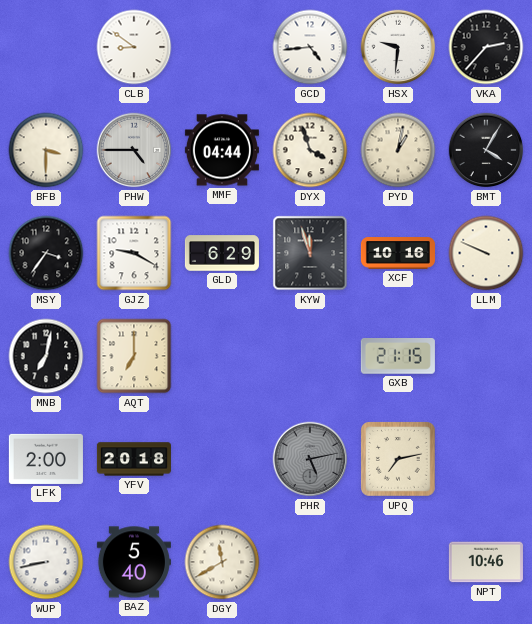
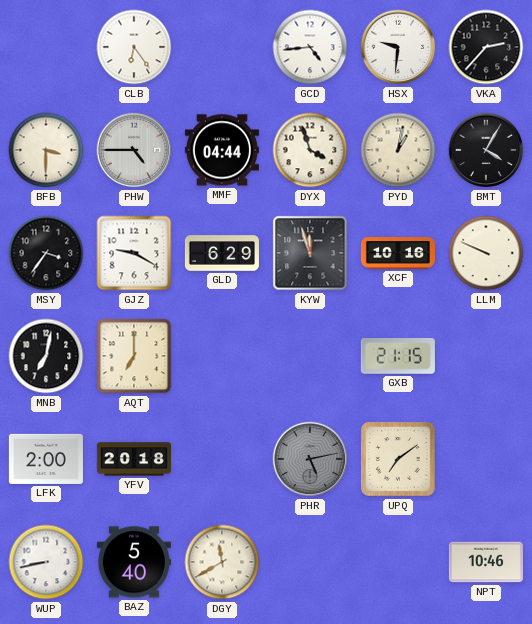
CLB: 8:51 -> 6:24 (134, 47)
UPQ: 7:13 -> 7:09 (398, 459)
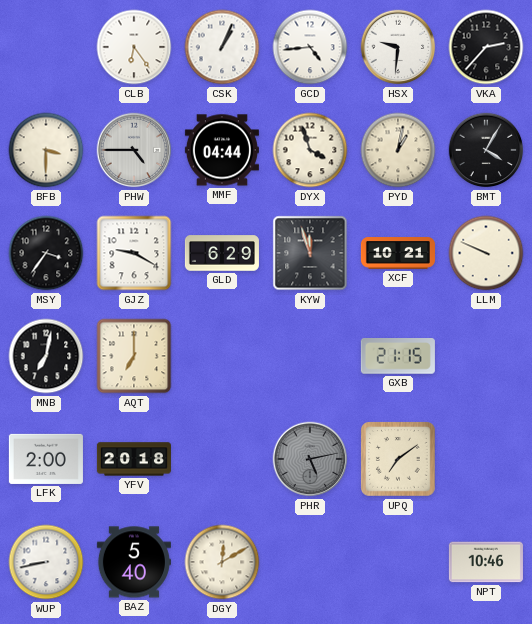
CSK: none -> 1:04 (222, 47)
XCF: 10:16 -> 10:21 (398, 253)
DGY: 11:40 -> 12:10 (222, 562)
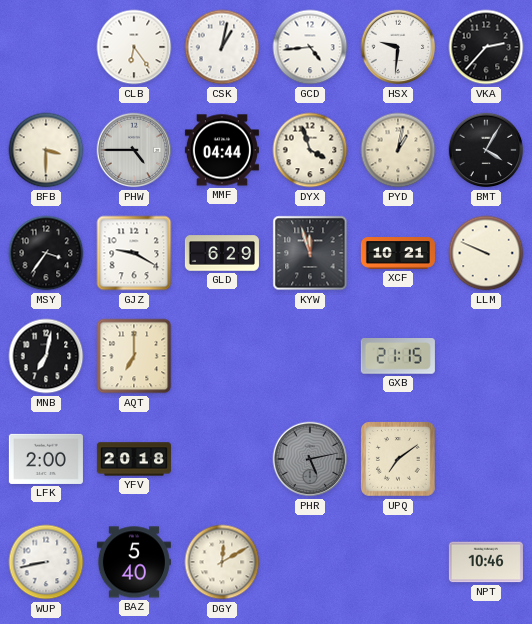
CSK: 1:04 -> 1:02 (222, 47)
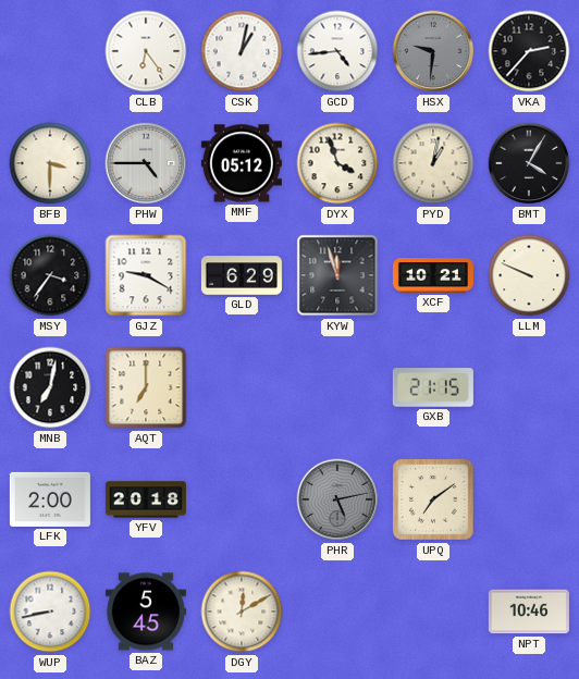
HSX dial: white -> grey (433, 51)
MMF: 04:44 -> 05:12 (242, 163)
BAZ: 5:40 -> 5:45 (146, 612)
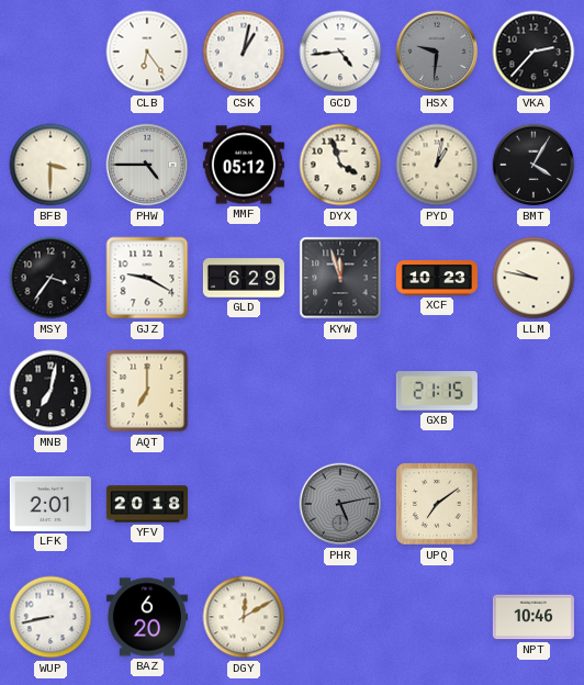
XCF: 10:21 -> 10:23 (437, 278)
LLM: 9:49 -> 9:47 (534, 278)
LFK: 2:00 -> 2:01 (50, 504)
BAZ: 5:45 -> 6:20 (147, 617)
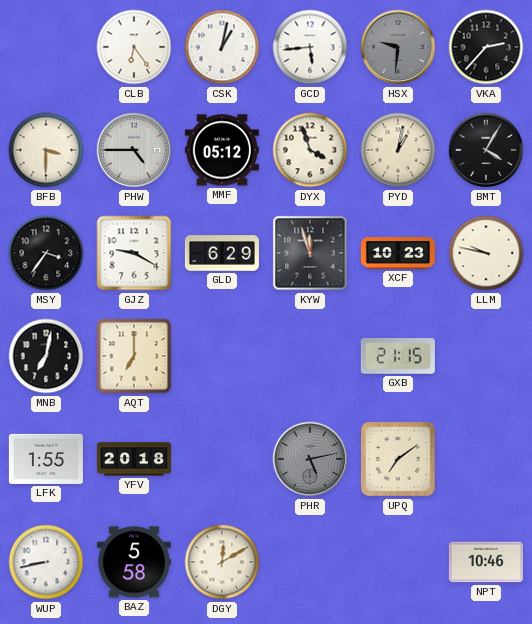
GCD: 4:44 -> 5:44 (310, 47)
LFK: 2:01 -> 1:55 (46, 459)
BAZ: 6:20 -> 5:58 (134, 562)
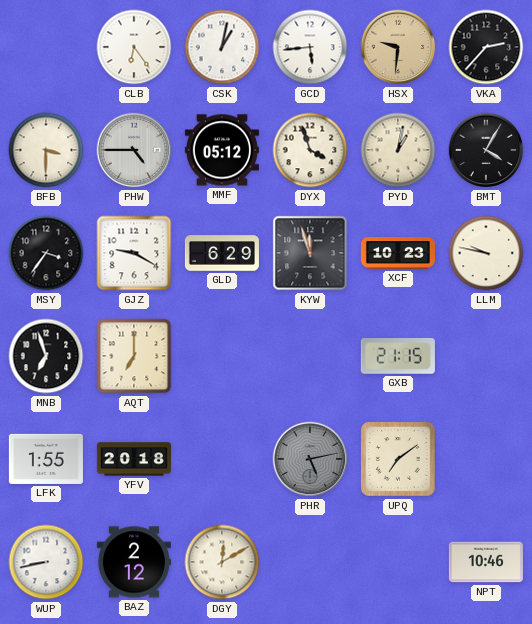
HSX dial: grey -> champagne (398, 47)
MNB: 7:02 -> 6:57 (46, 356)
BAZ: 5:58 -> 2:12 (134, 562)
